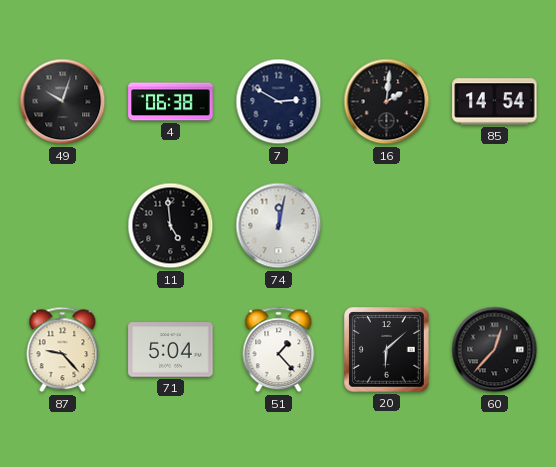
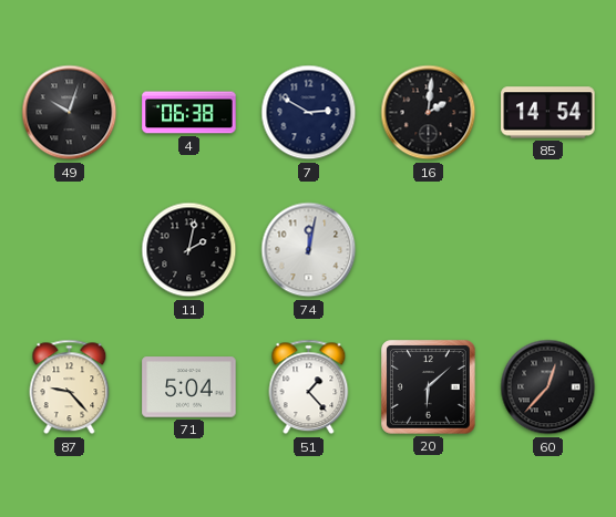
11: 4:59 -> 2:02 (189, 250)
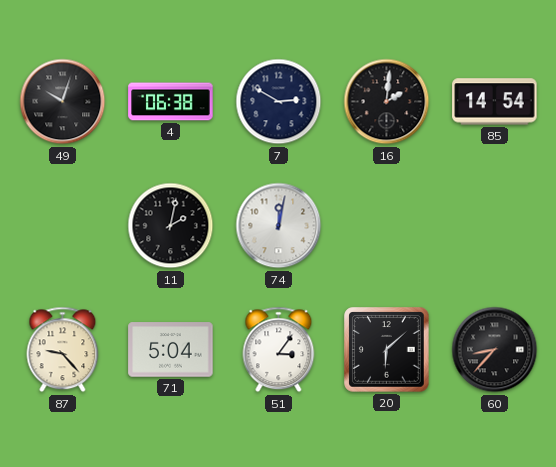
51: 1:23 -> 3:06 (279, 350)
60: 12:37 -> 8:37 (495, 350)
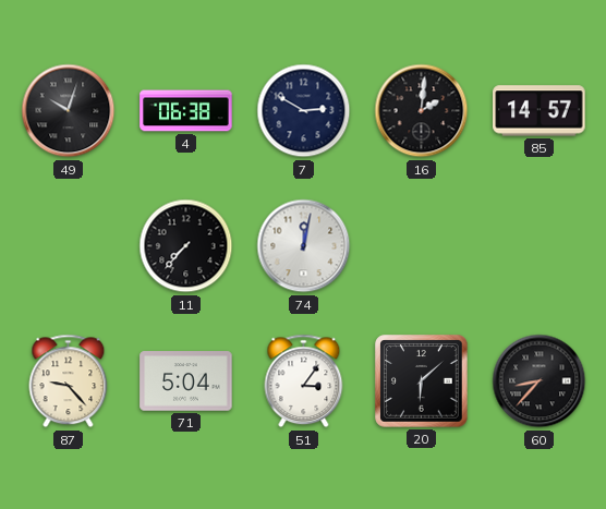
85: 14:54 -> 14:57 (540, 111)
11: 2:02 -> 7:37 (186, 246)
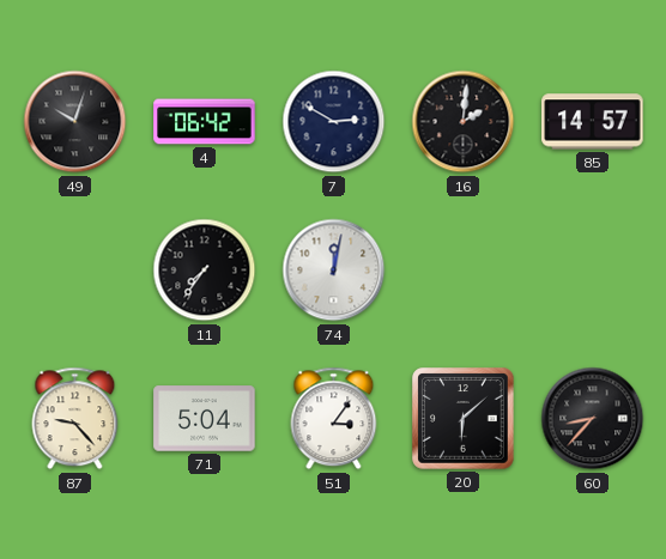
4: 06:38 -> 06:42 (205, 122)
11: 7:37 -> 7:36 (205, 271)
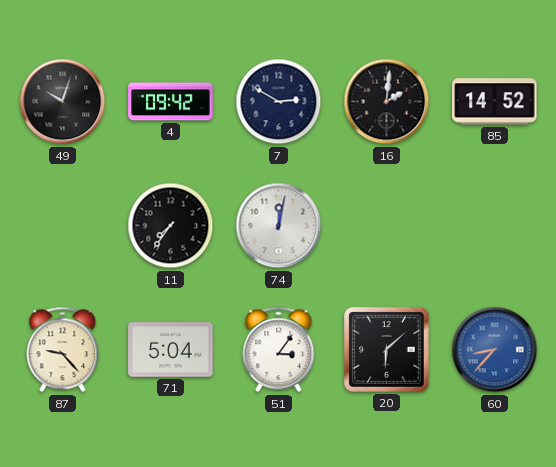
4: 06:42 -> 09:42 (171, 102)
85: 14:57 -> 14:52 (495, 102)
60 dial: black -> blue (495, 350)
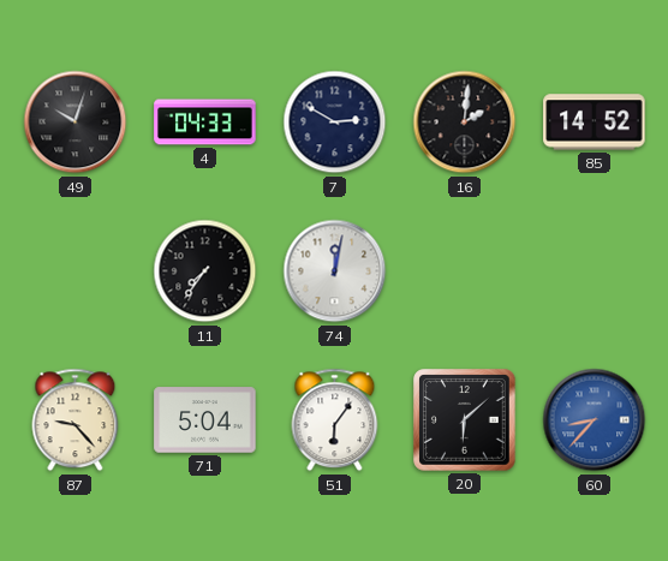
4: 09:42 -> 04:33 (205, 123)
51: 3:06 -> 6:06 (335, 420)
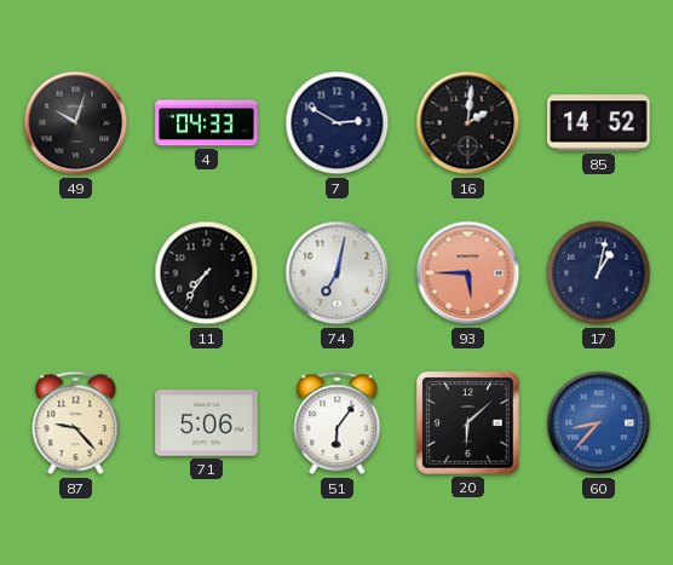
74: 12:02 -> 7:02 (338, 273)
93: none -> 5:45 (468, 273)
17: none -> 1:02 (599, 273)
71: 5:04 -> 5:06 (207, 423)
